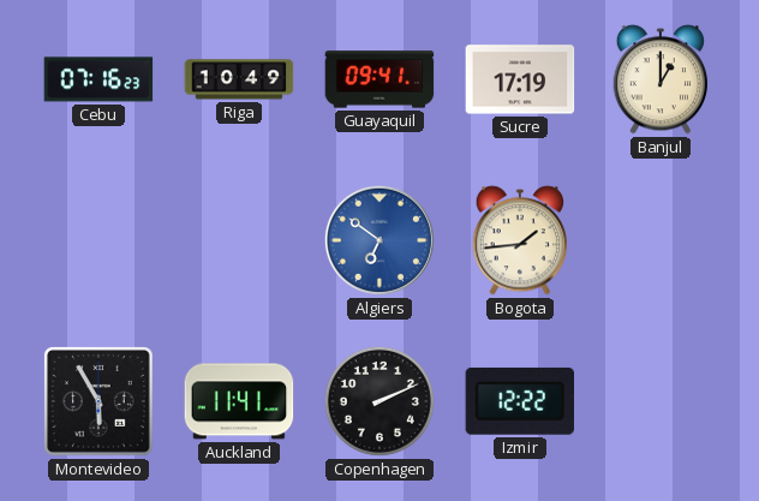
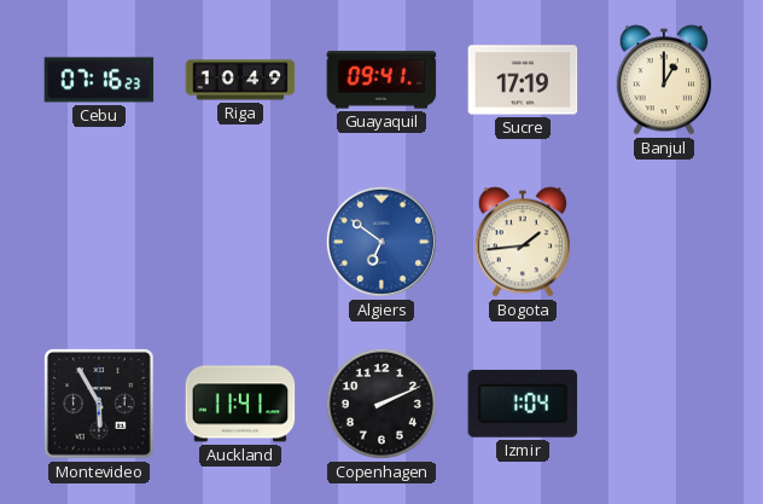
Izmir: 12:22 -> 1:04 (522, 404)
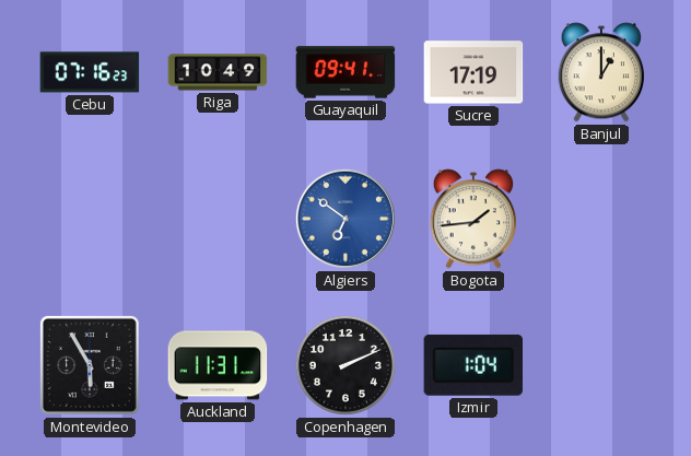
Auckland: 11:41 -> 11:31 (218, 365)
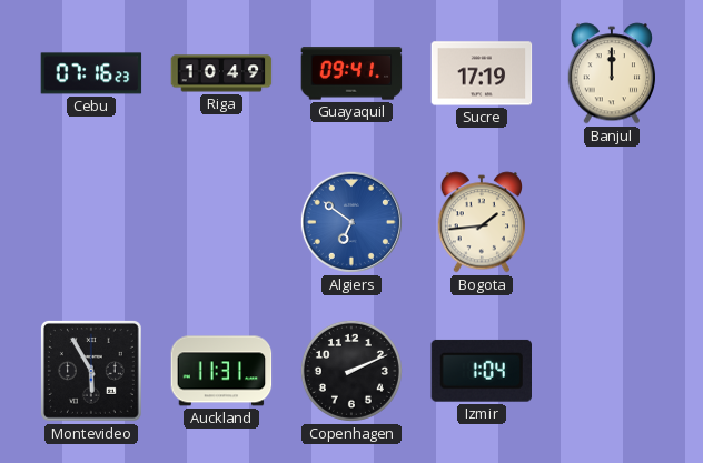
Banjul: 1:00 -> 12:00 (611, 73)
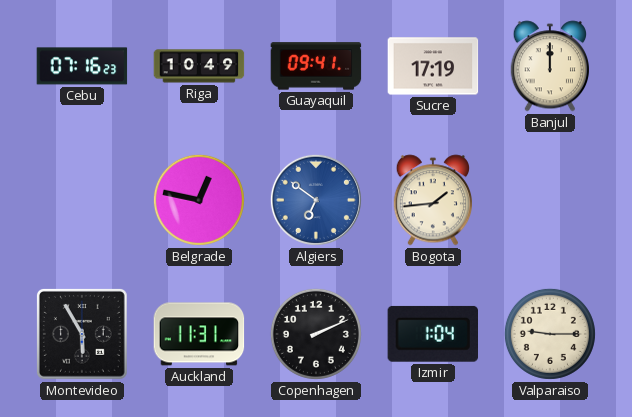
Belgrade: none -> 12:47 (199, 200)
Valparaiso: none -> 9:15 (550, 334)
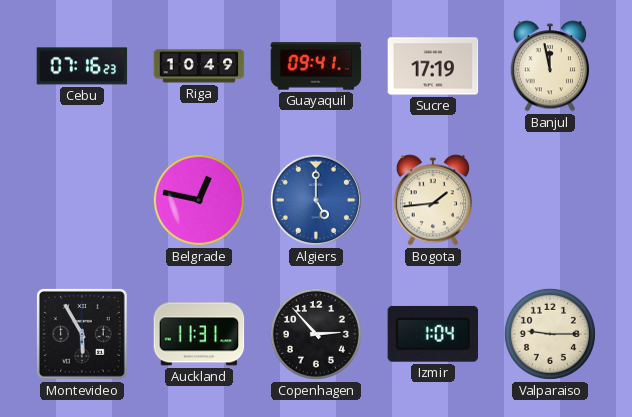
Banjul: 12:00 -> 11:58 (549, 66)
Algiers: 6:51 -> 5:00 (316, 200)
Copenhagen: 2:11 -> 2:53 (316, 334)
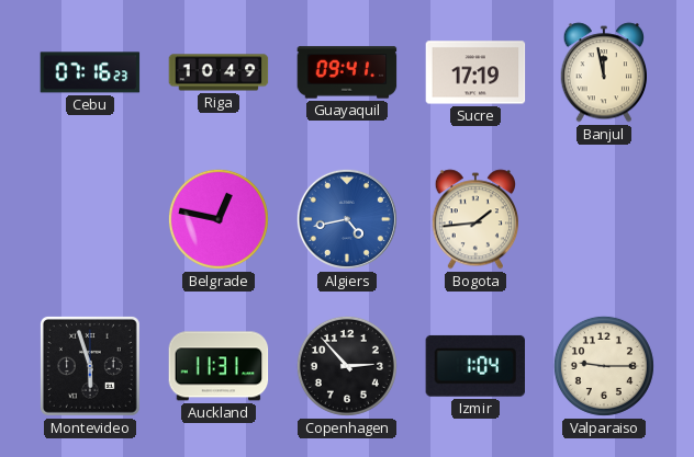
Algiers: 5:00 -> 4:43 (347, 219)
Montevideo: 5:55 -> 5:57 (90, 366)
